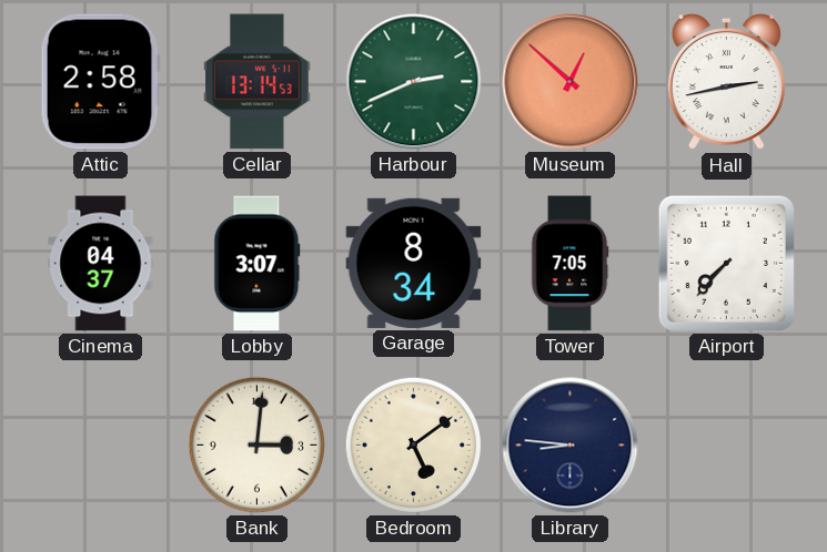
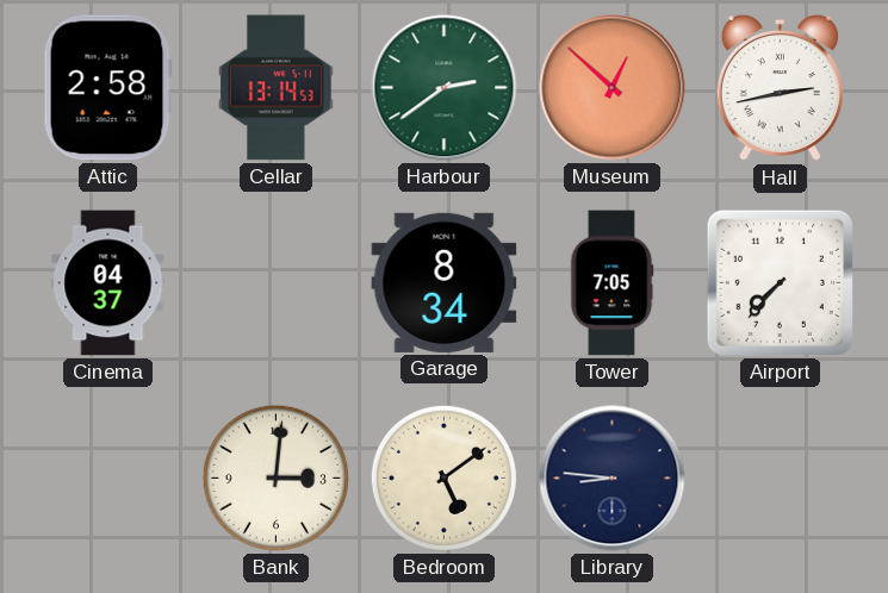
Harbour: 2:41 -> 2:39 (445, 88)
Lobby: 3:07 -> none (258, 264)
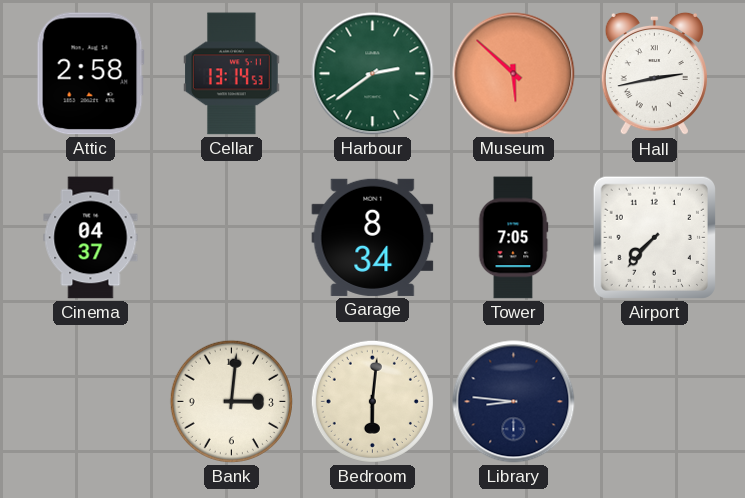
Museum: 12:52 -> 5:52 (514, 74)
Bedroom: 5:09 -> 6:01 (372, 401)
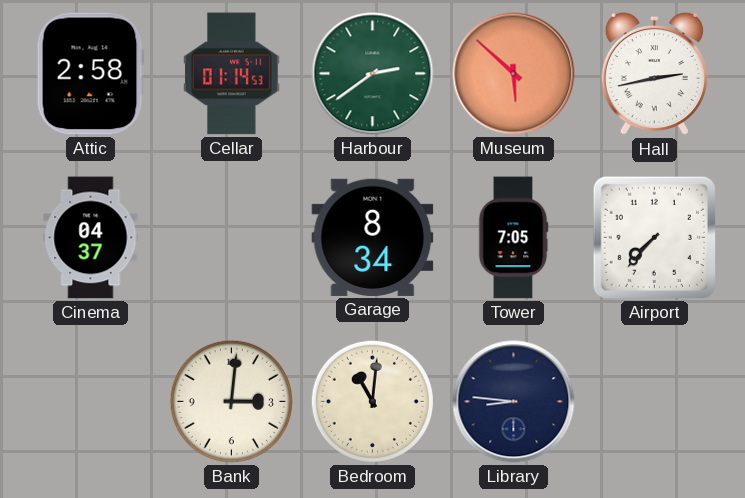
Cellar: 13:14 -> 01:14 (232, 74)
Bedroom: 6:01 -> 11:01 (372, 401)
